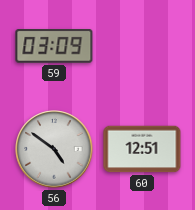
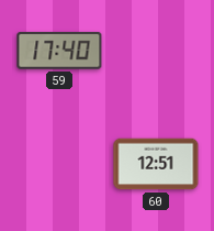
59: 03:09 -> 17:40 (59, 52)
56: 4:51 -> none (54, 149)
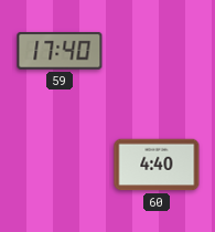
60: 12:51 -> 4:40 (157, 165)
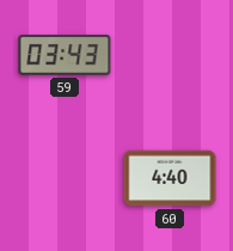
59: 17:40 -> 03:43 (65, 56)
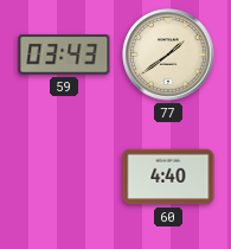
77: none -> 1:39 (168, 55)
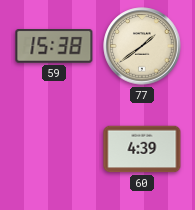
59: 03:43 -> 15:38 (54, 47)
60: 4:40 -> 4:39 (142, 149)
